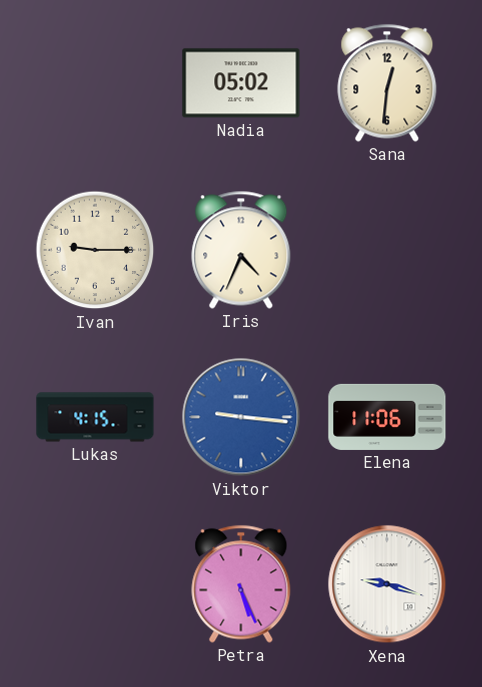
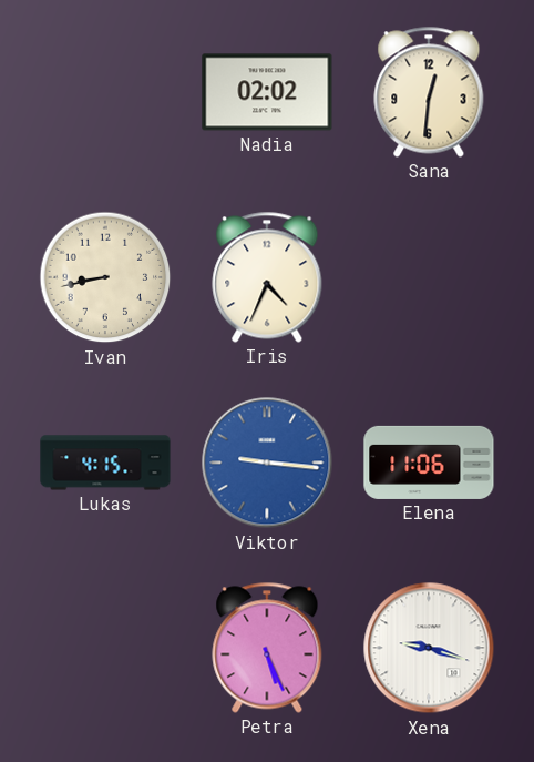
Nadia: 05:02 -> 02:02 (267, 92)
Ivan: 9:15 -> 8:43 (105, 277)
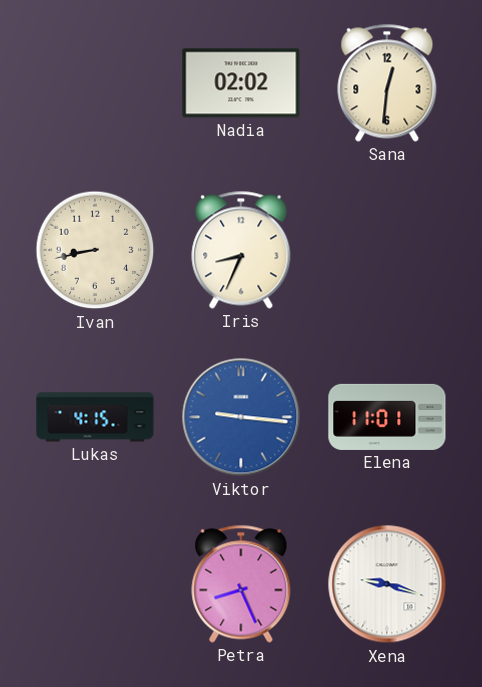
Iris: 4:34 -> 8:34 (241, 250)
Elena: 11:06 -> 11:01 (387, 417)
Petra: 5:26 -> 8:26 (241, 584)
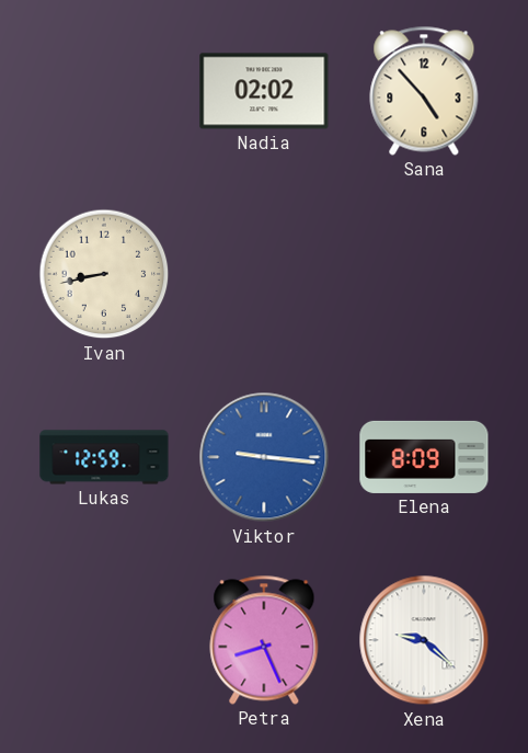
Sana: 12:31 -> 4:53 (424, 91)
Iris: 8:34 -> none (241, 250)
Lukas: 4:15 -> 12:59 (104, 457)
Elena: 11:01 -> 8:09 (424, 457)
Xena: 9:18 -> 9:22 (424, 640)
